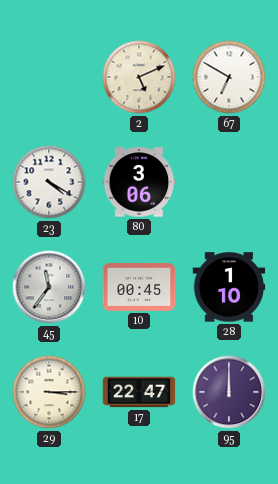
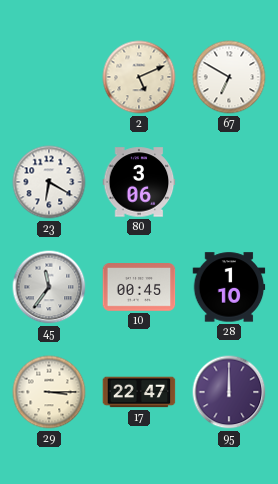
23: 4:20 -> 6:20 (49, 182)
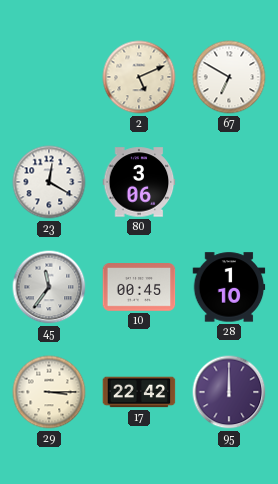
23: 6:20 -> 12:20 (49, 182)
17: 22:47 -> 22:42 (139, 392)
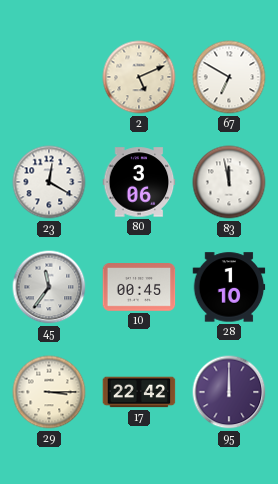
83: none -> 11:58 (229, 182)
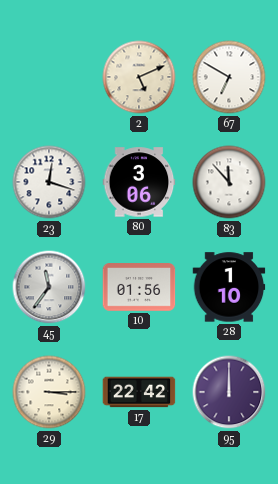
23: 12:20 -> 12:18 (49, 182)
83: 11:58 -> 11:53 (229, 182)
10: 00:45 -> 01:56 (139, 287)
